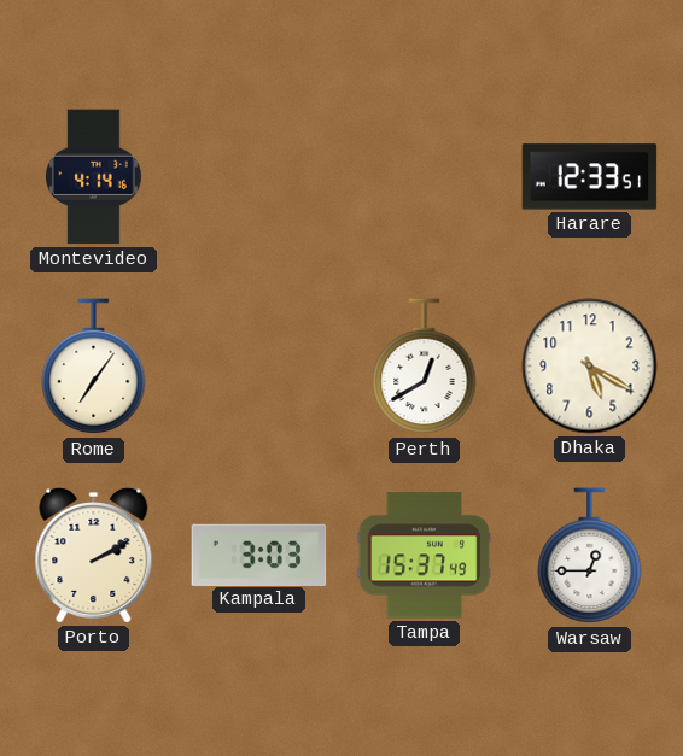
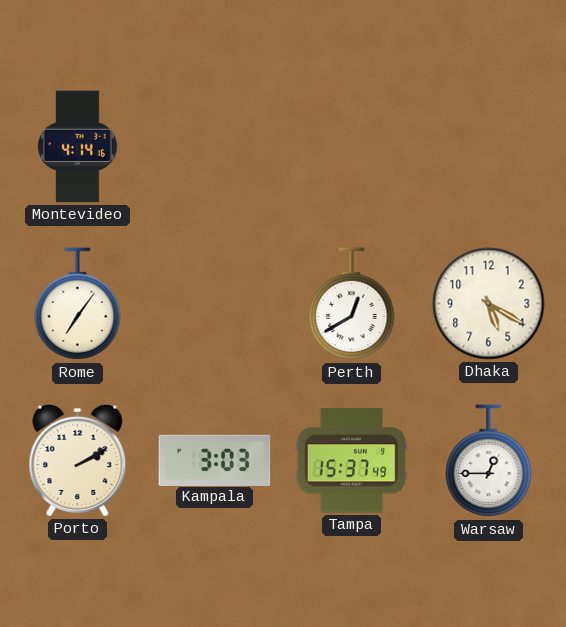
Harare: 12:33 -> none (590, 177)
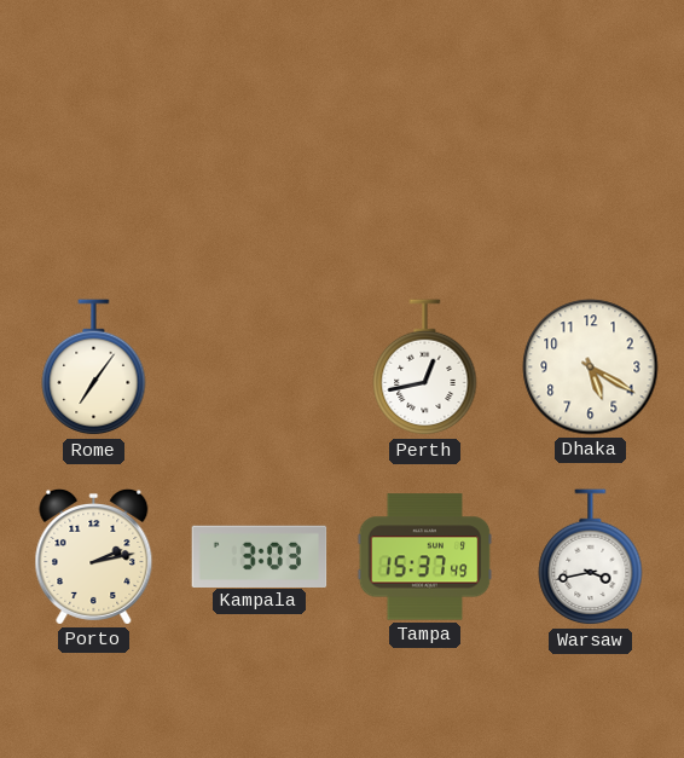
Montevideo: 4:14 -> none (78, 147)
Perth: 12:40 -> 12:43 (425, 368)
Porto: 2:10 -> 2:13 (94, 556)
Warsaw: 12:45 -> 3:43 (591, 557)
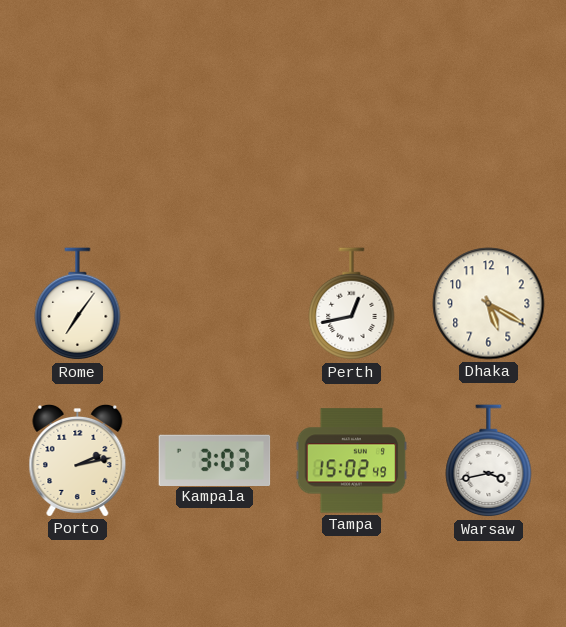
Tampa: 15:37 -> 15:02 (352, 461)
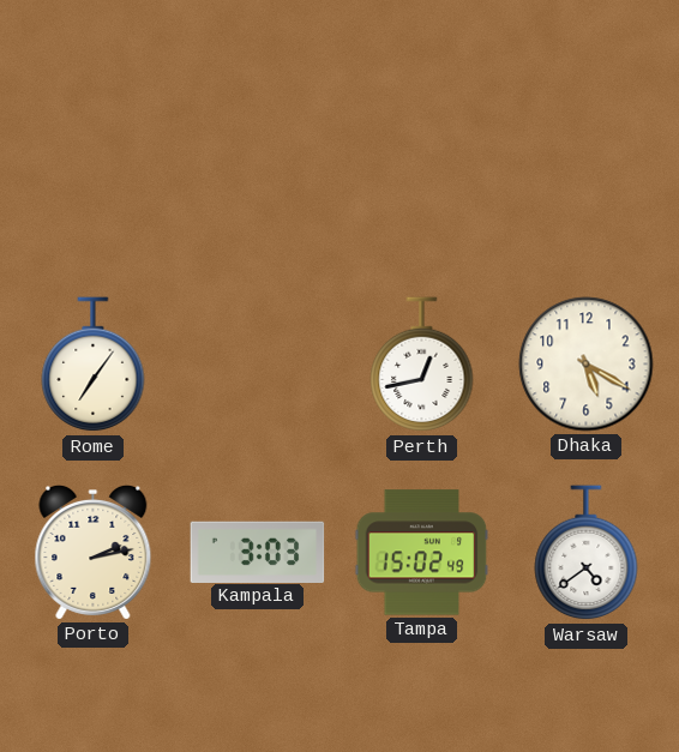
Warsaw: 3:43 -> 4:39 (587, 553)
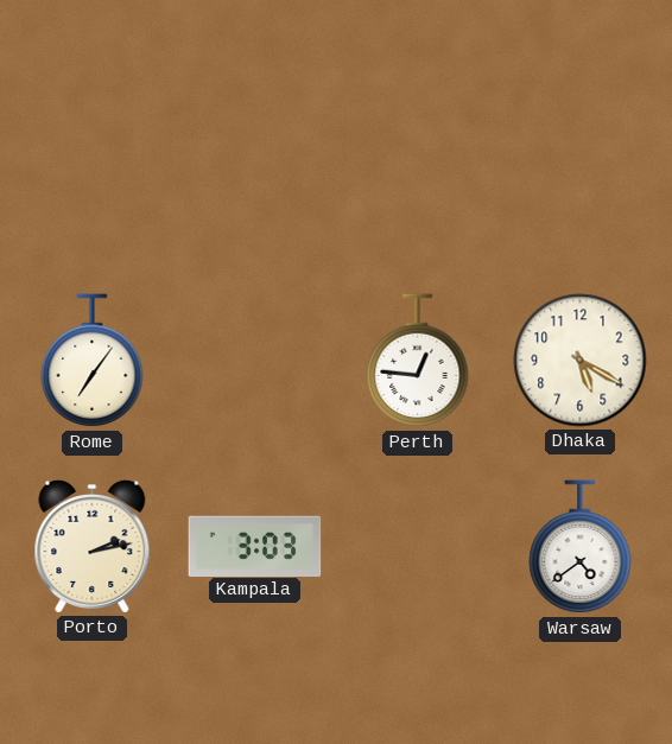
Perth: 12:43 -> 12:46 (418, 361)
Tampa: 15:02 -> none (422, 553)
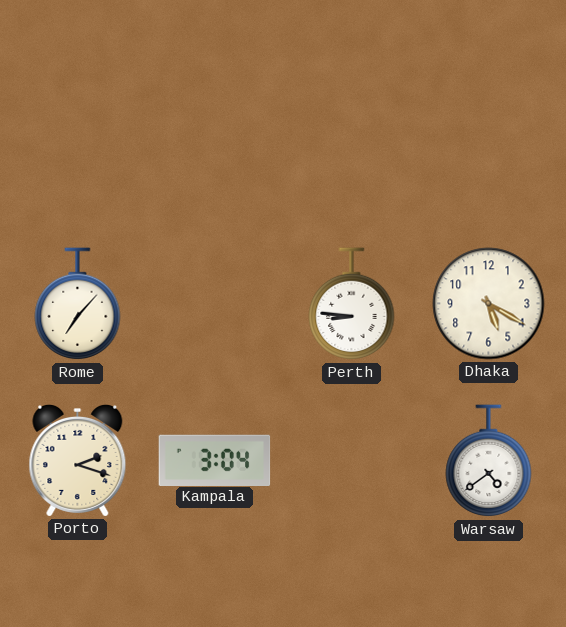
Rome: 7:06 -> 7:07 (78, 304)
Perth: 12:46 -> 8:46 (352, 304)
Porto: 2:13 -> 2:18 (78, 460)
Kampala: 3:03 -> 3:04 (215, 460)
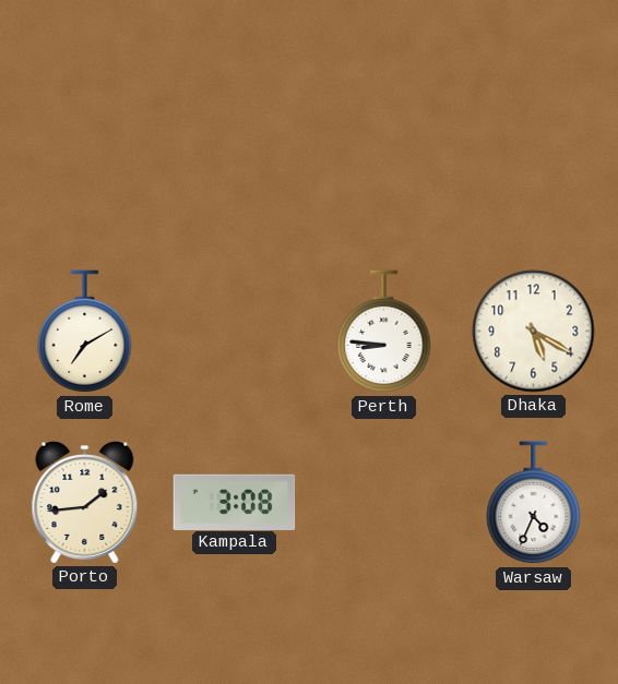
Rome: 7:07 -> 7:10 (85, 332)
Porto: 2:18 -> 1:44 (85, 502)
Kampala: 3:04 -> 3:08 (235, 502)
Warsaw: 4:39 -> 4:34 (534, 503)
